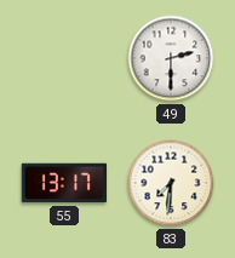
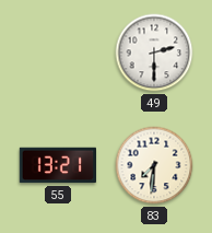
55: 13:17 -> 13:21 (57, 165)
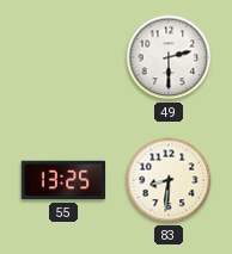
55: 13:21 -> 13:25 (62, 180)
83: 7:31 -> 8:31 (169, 180)
